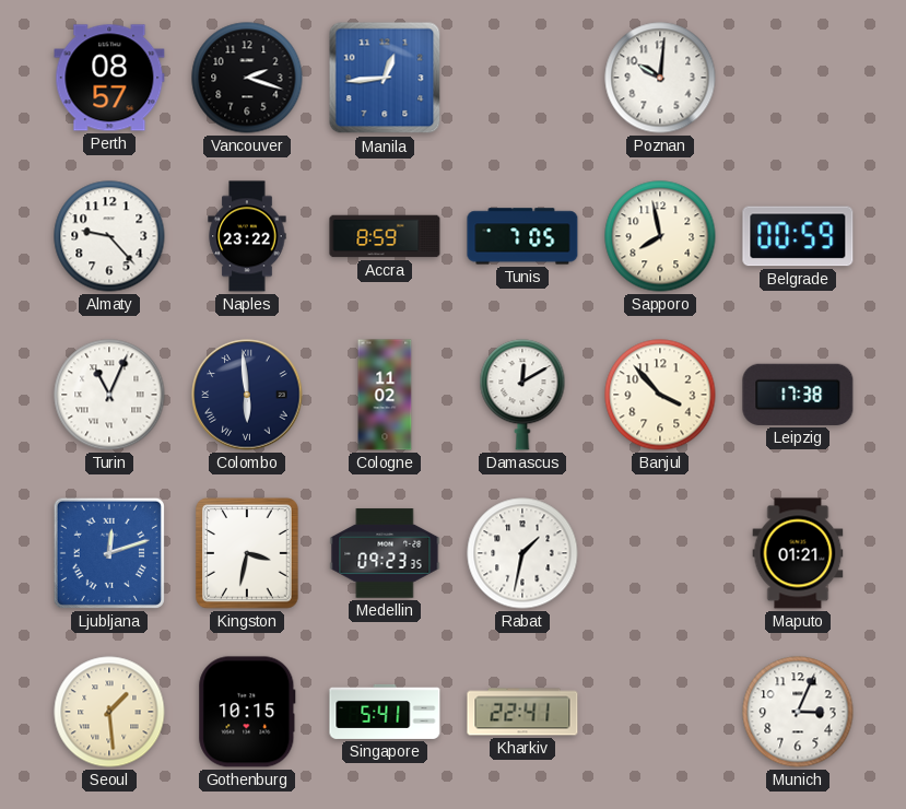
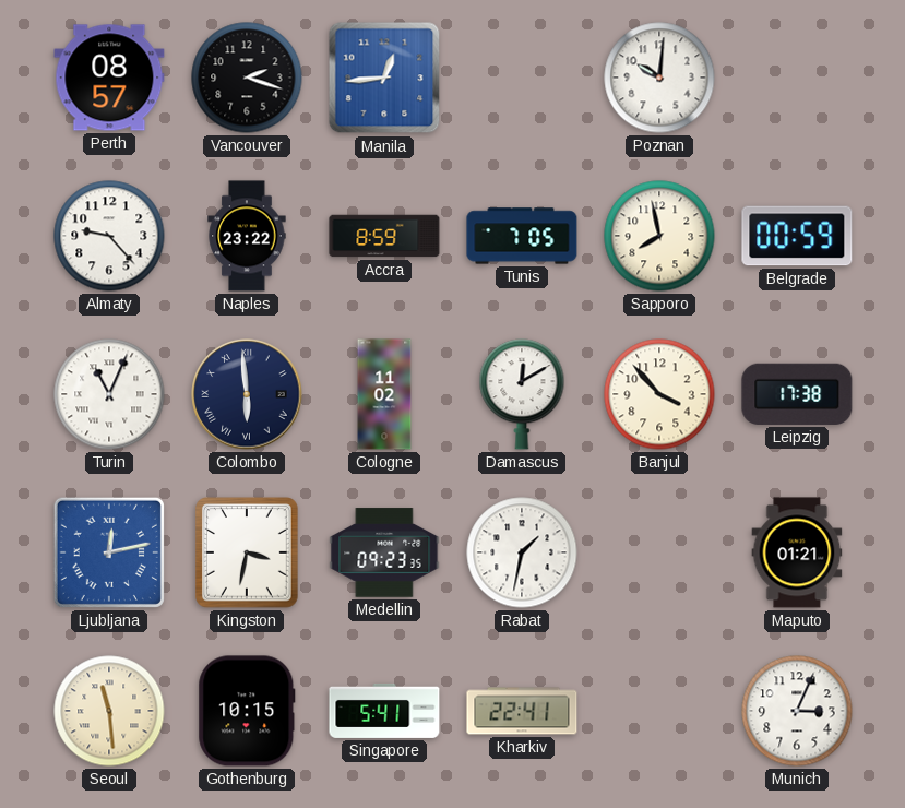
Ljubljana: 12:12 -> 12:13 (109, 552)
Seoul: 1:29 -> 11:29 (109, 711)
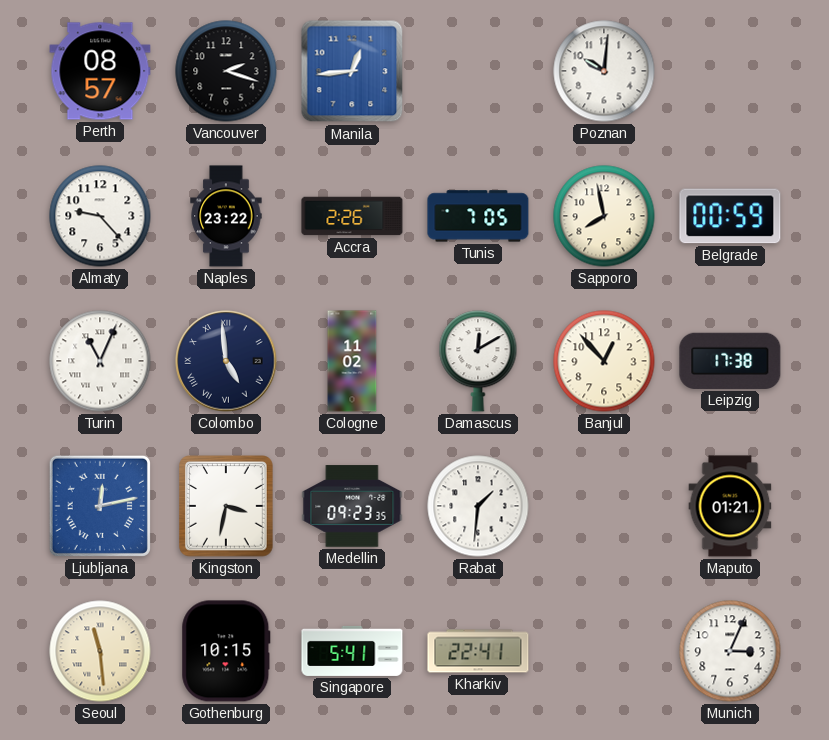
Accra: 8:59 -> 2:26 (352, 216)
Colombo: 5:59 -> 4:59 (226, 361)
Banjul: 3:53 -> 12:53 (604, 361)
Rabat: 1:32 -> 1:31 (478, 506)
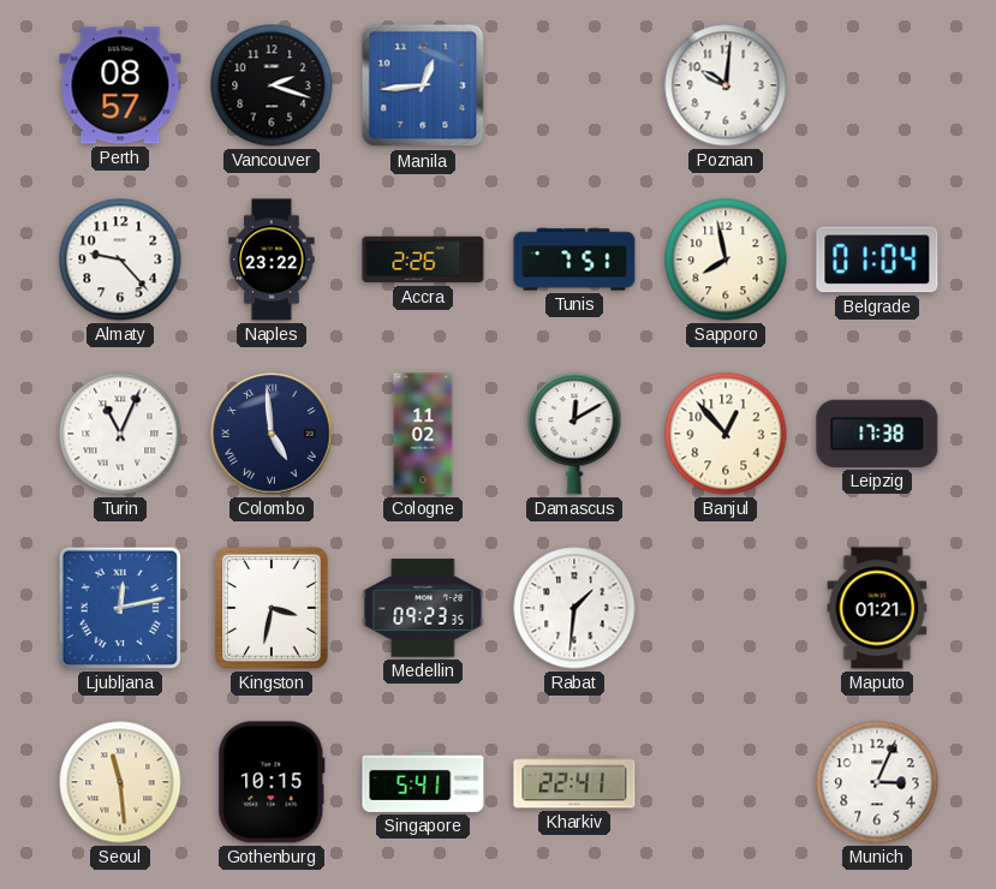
Tunis: 7:05 -> 7:51 (574, 259)
Belgrade: 00:59 -> 01:04 (877, 259)
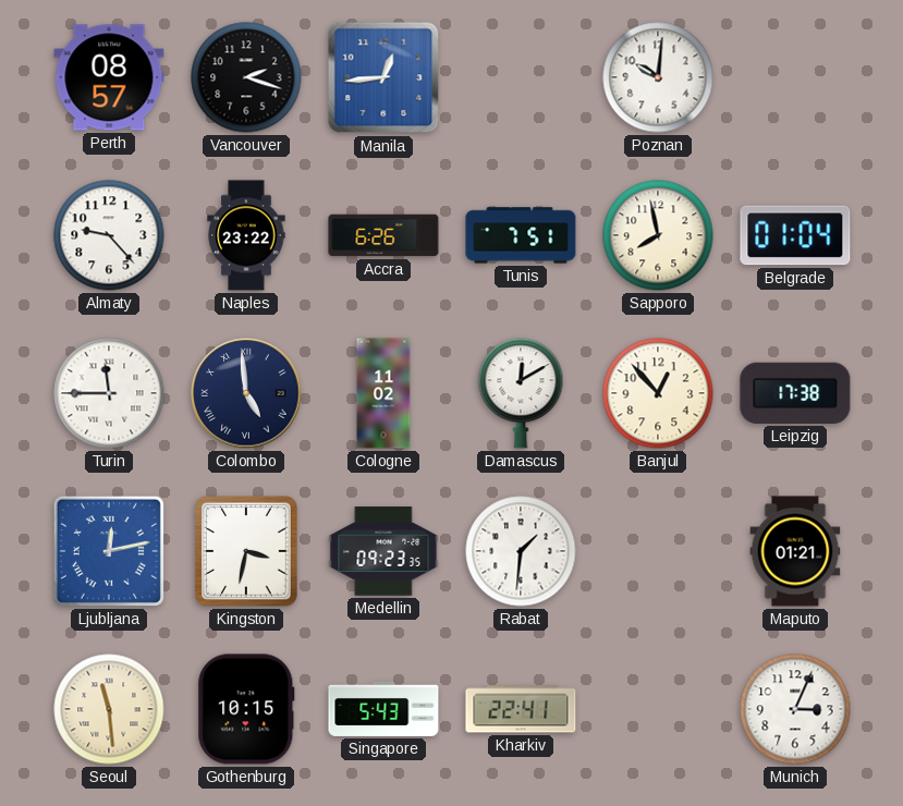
Accra: 2:26 -> 6:26 (383, 235)
Turin: 11:04 -> 11:45 (109, 393)
Singapore: 5:41 -> 5:43 (383, 709)
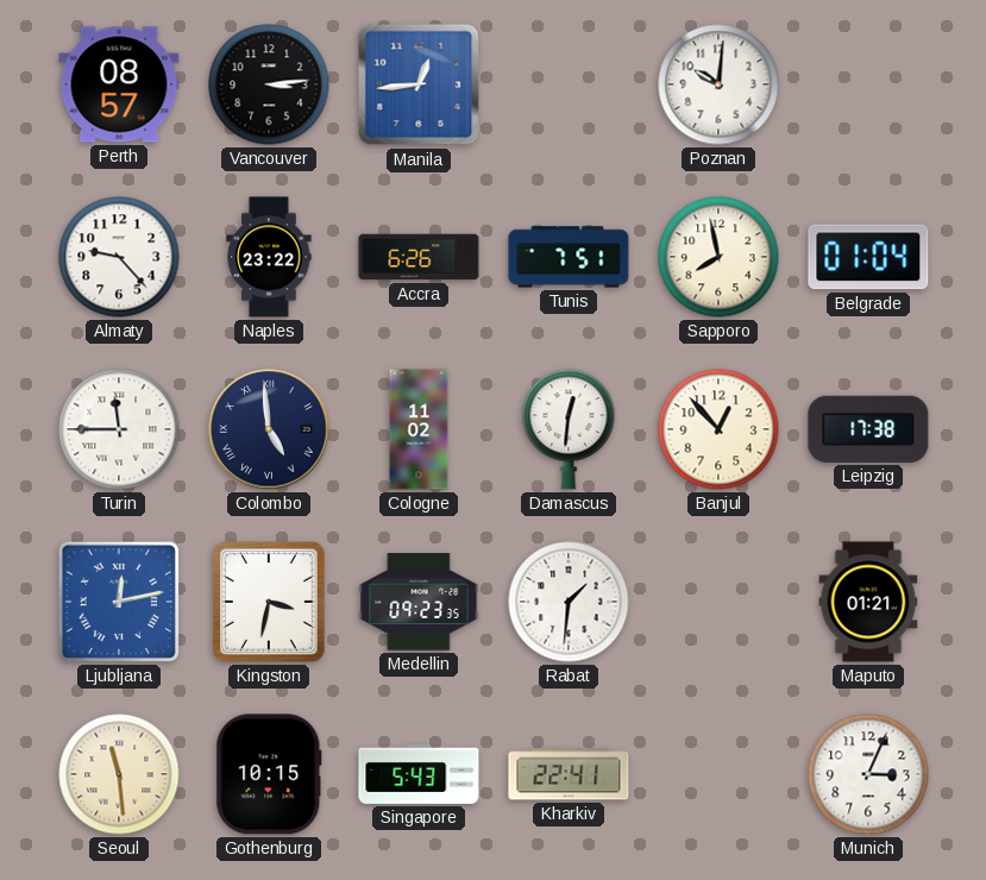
Vancouver: 2:18 -> 3:14 (269, 84)
Damascus: 12:10 -> 12:31 (569, 429)
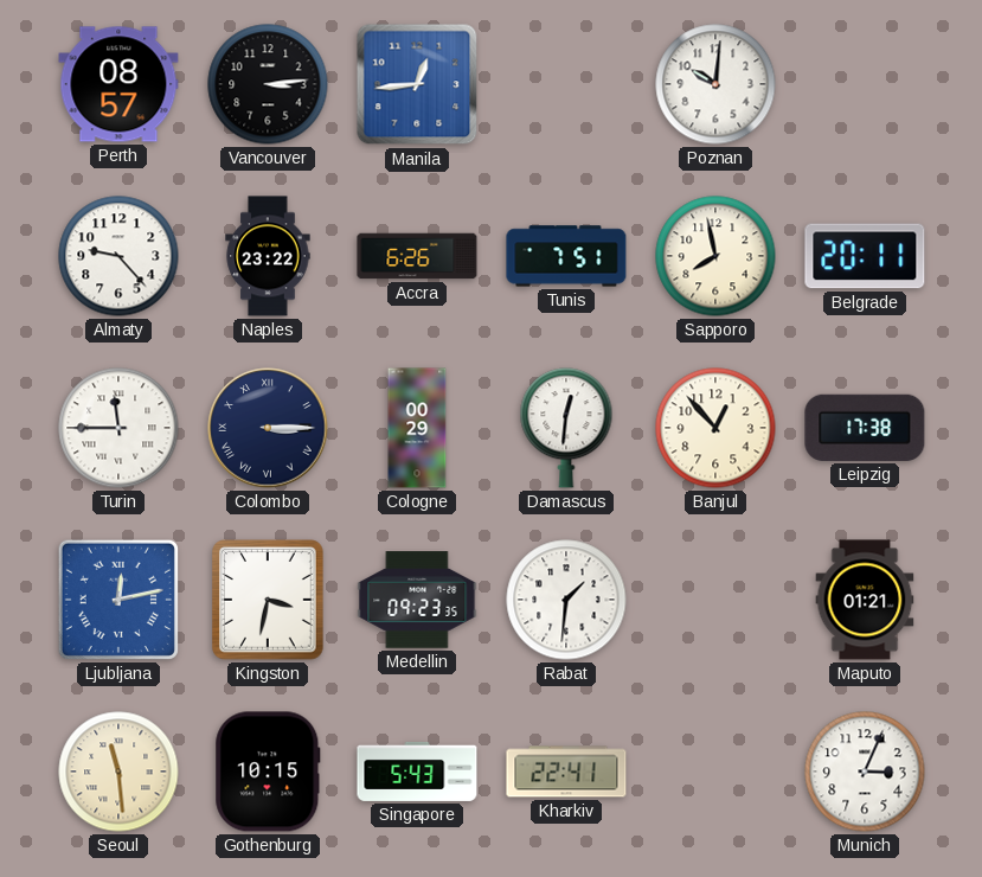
Belgrade: 01:04 -> 20:11 (865, 256)
Colombo: 4:59 -> 3:15 (268, 428)
Cologne: 11:02 -> 00:29 (417, 428)
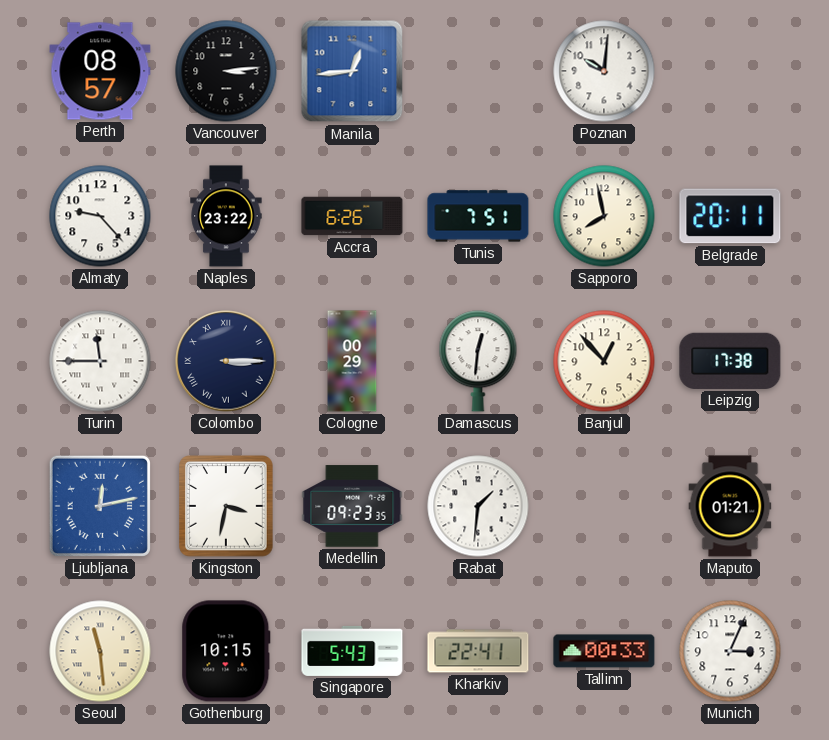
Tallinn: none -> 00:33 (604, 651)
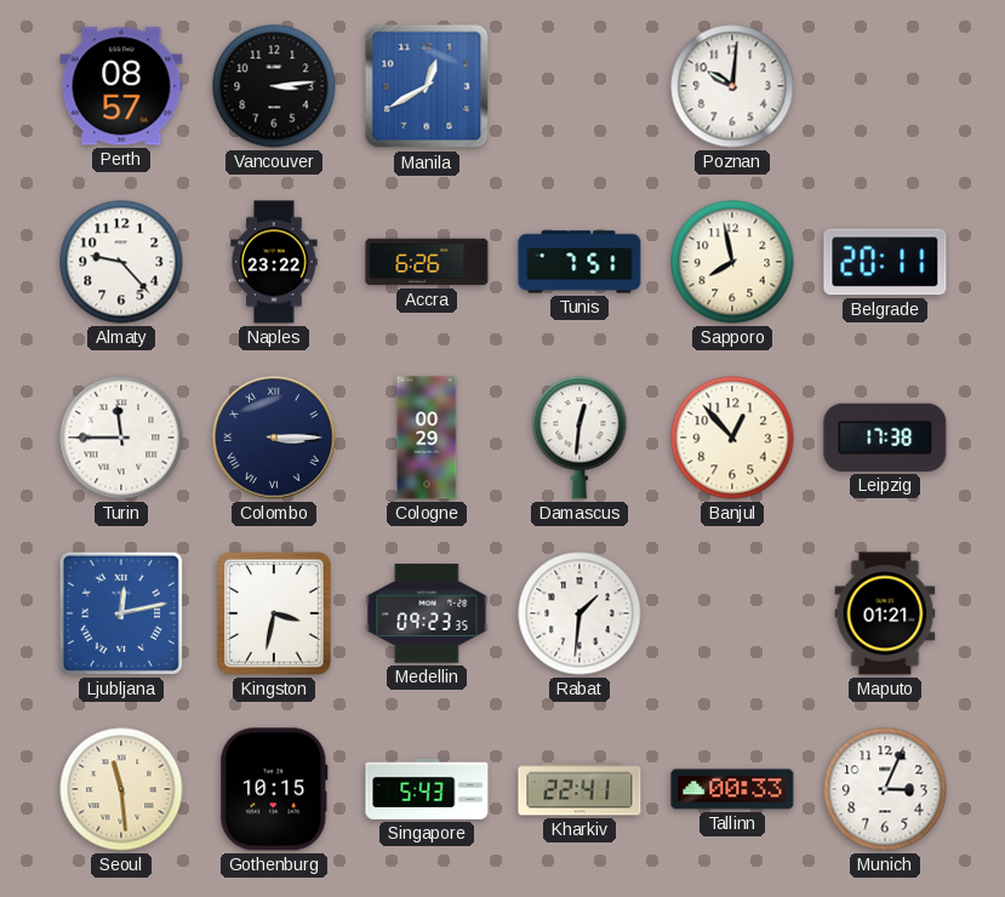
Manila: 12:44 -> 12:40 (427, 86)
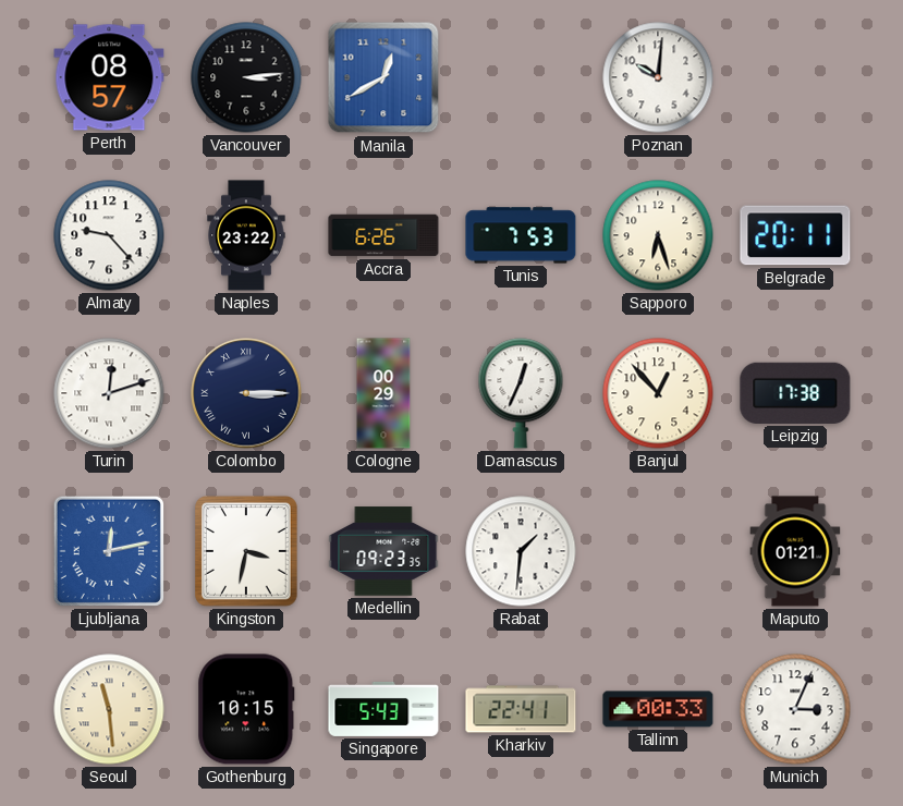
Tunis: 7:51 -> 7:53 (521, 235)
Sapporo: 7:58 -> 6:27 (658, 235)
Turin: 11:45 -> 12:12 (109, 393)
Damascus: 12:31 -> 12:34 (521, 393)
